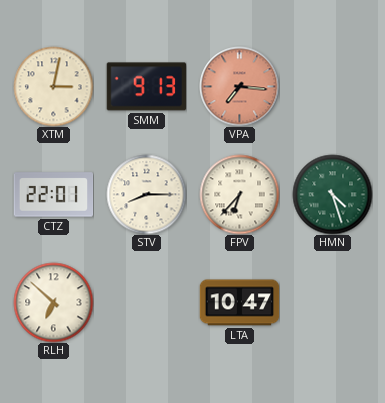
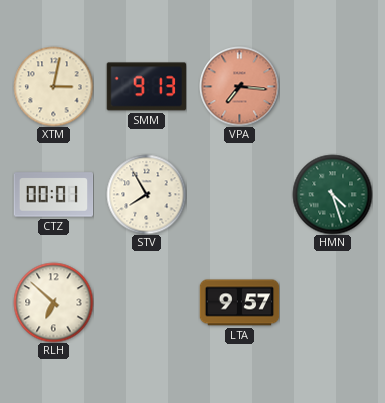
CTZ: 22:01 -> 00:01 (53, 195)
STV: 8:15 -> 7:55 (146, 194)
FPV: 6:37 -> none (239, 194)
LTA: 10:47 -> 9:57 (239, 303)
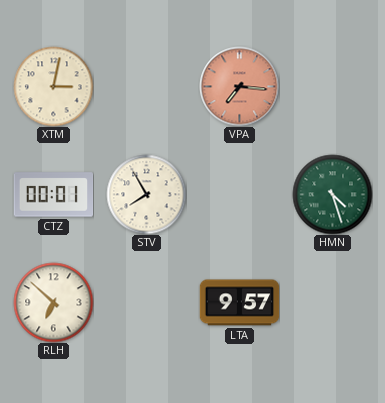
SMM: 9:13 -> none (146, 87)
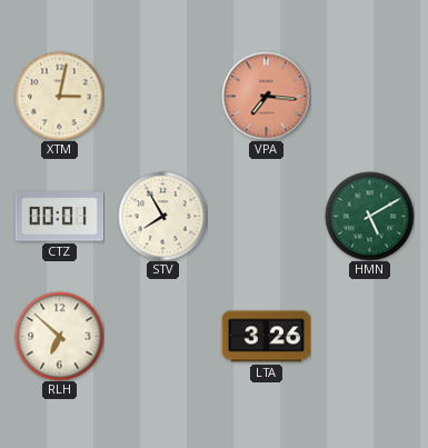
HMN: 4:27 -> 5:10 (369, 216)
LTA: 9:57 -> 3:26 (266, 337)
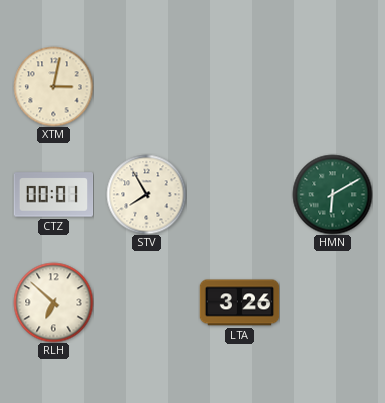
VPA: 7:16 -> none (266, 96)
HMN: 5:10 -> 6:10 (332, 194)
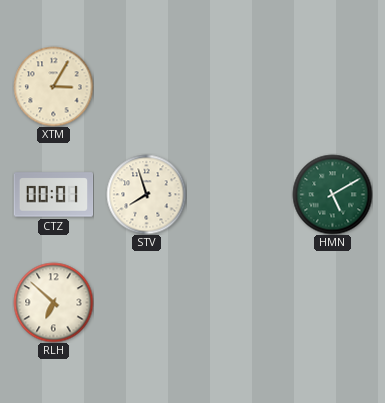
XTM: 3:02 -> 3:05 (53, 86)
STV: 7:55 -> 7:57 (146, 194)
HMN: 6:10 -> 5:10 (332, 194)
LTA: 3:26 -> none (239, 303)
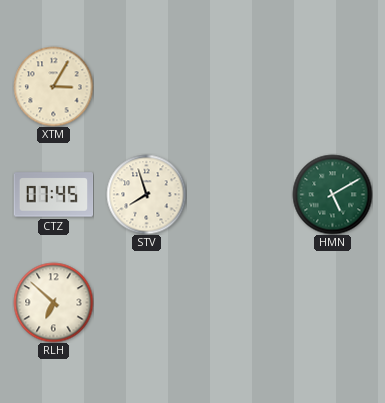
CTZ: 00:01 -> 07:45 (53, 195)
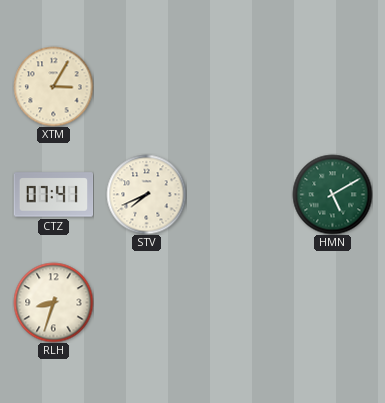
CTZ: 07:45 -> 07:41 (53, 195)
STV: 7:57 -> 7:41 (146, 194)
RLH: 6:52 -> 8:33 (53, 302)
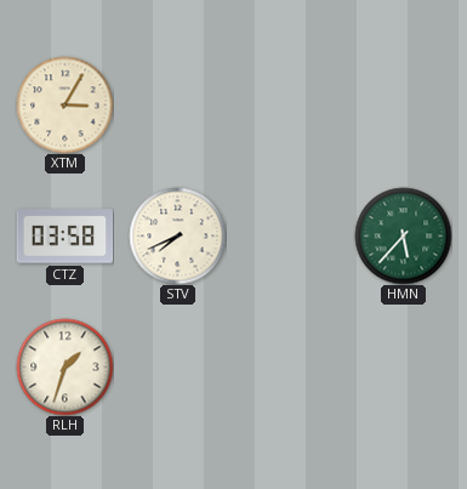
CTZ: 07:41 -> 03:58 (64, 237)
HMN: 5:10 -> 5:37 (403, 235)
RLH: 8:33 -> 1:33 (64, 366)
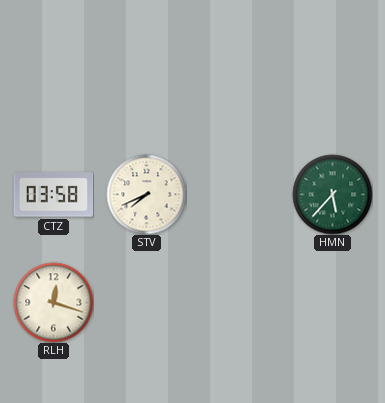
XTM: 3:05 -> none (64, 104)
RLH: 1:33 -> 12:18 (53, 302)
